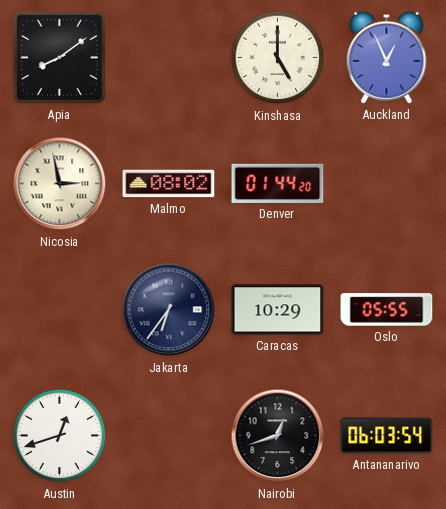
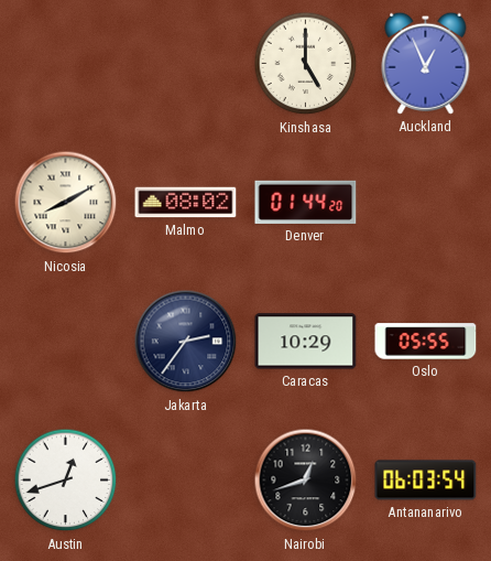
Apia: 8:09 -> none (59, 57)
Nicosia: 2:58 -> 8:10 (66, 203)
Jakarta: 6:36 -> 2:36 (186, 342)
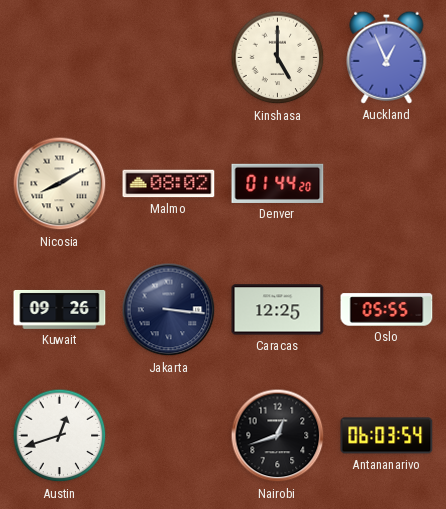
Kuwait: none -> 09:26 (60, 309)
Jakarta: 2:36 -> 3:16 (169, 310)
Caracas: 10:29 -> 12:25 (278, 310)
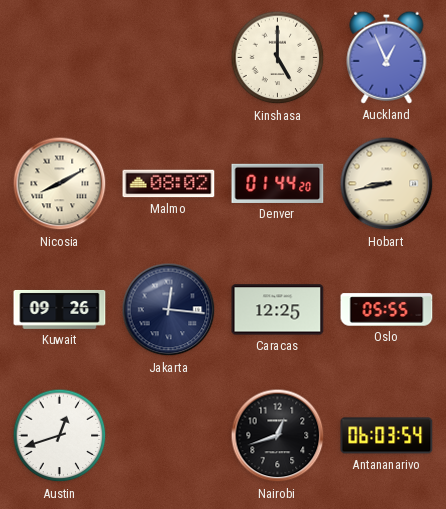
Hobart: none -> 8:43 (387, 184)
Jakarta: 3:16 -> 12:16 (169, 310)
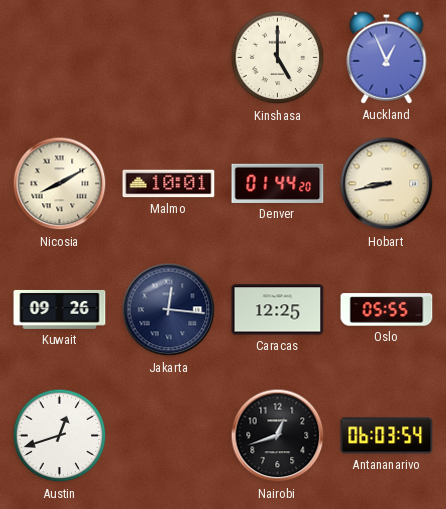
Malmo: 08:02 -> 10:01 (169, 184)
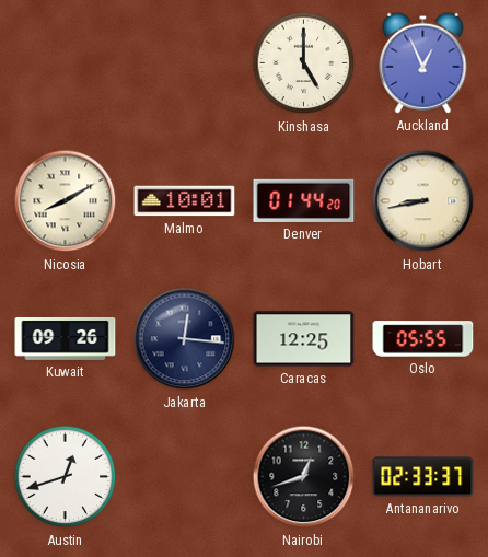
Antananarivo: 06:03 -> 02:33 (423, 477)
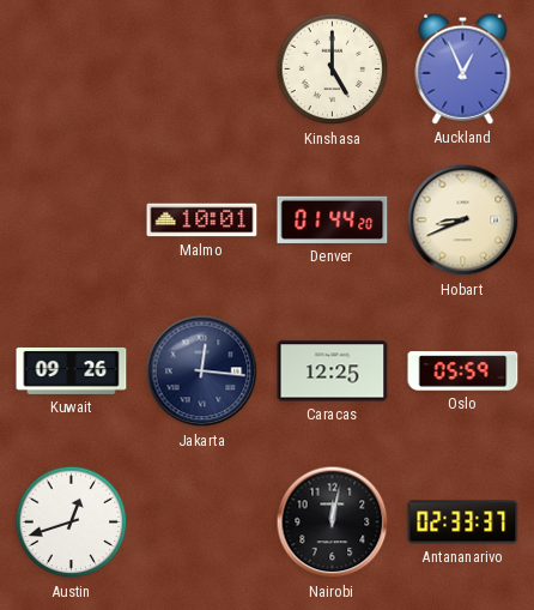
Nicosia: 8:10 -> none (66, 201)
Hobart: 8:43 -> 8:41 (463, 221)
Oslo: 05:55 -> 05:59 (463, 372)
Nairobi: 12:42 -> 12:02 (333, 523)
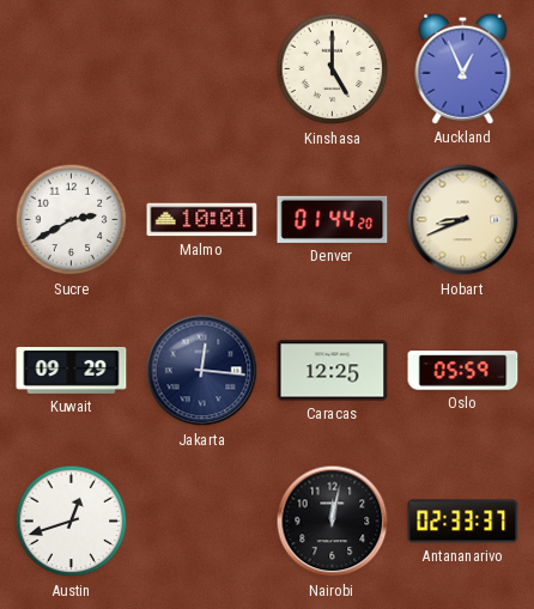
Sucre: none -> 2:40 (72, 220)
Kuwait: 09:26 -> 09:29 (72, 370)
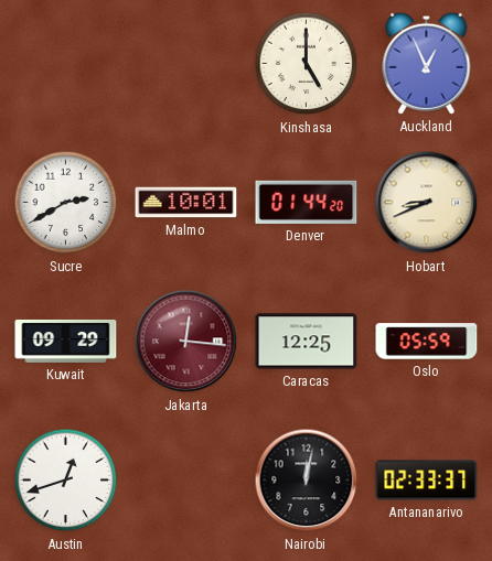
Jakarta dial: navy -> burgundy (186, 342)
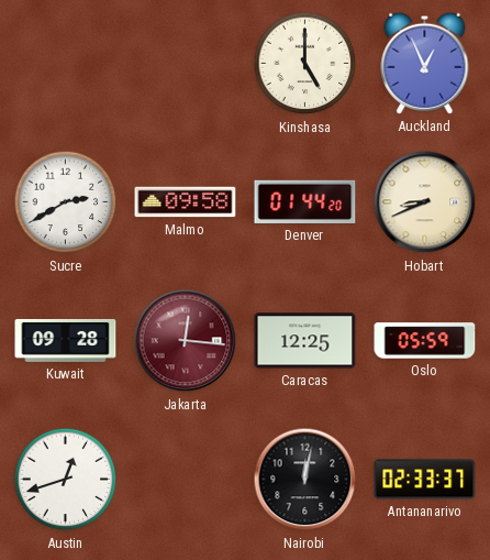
Malmo: 10:01 -> 09:58 (186, 202)
Kuwait: 09:29 -> 09:28 (66, 340)
